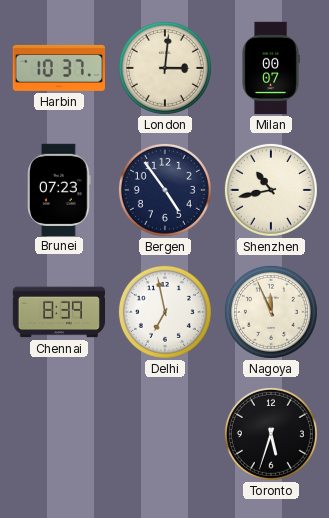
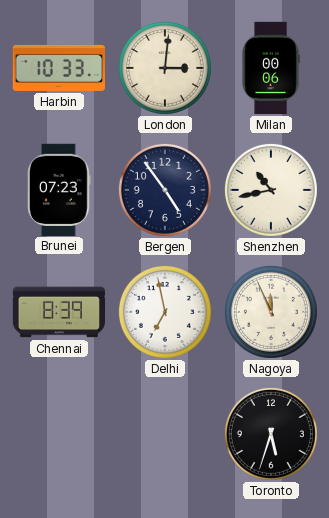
Harbin: 10:37 -> 10:33 (58, 68)
Milan: 00:07 -> 00:06 (271, 68)
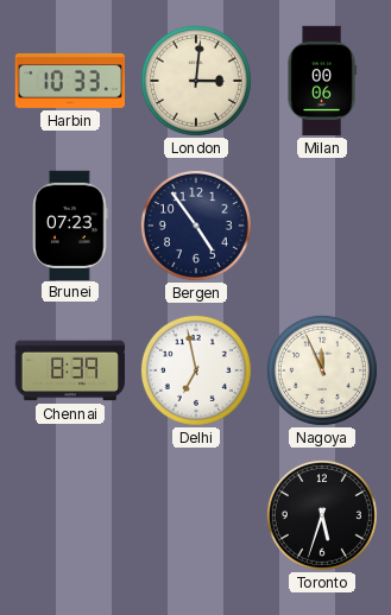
Shenzhen: 10:43 -> none (271, 190)
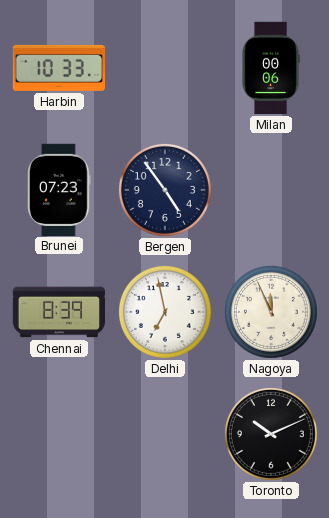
London: 3:01 -> none (196, 81)
Toronto: 5:33 -> 10:11 (271, 434)
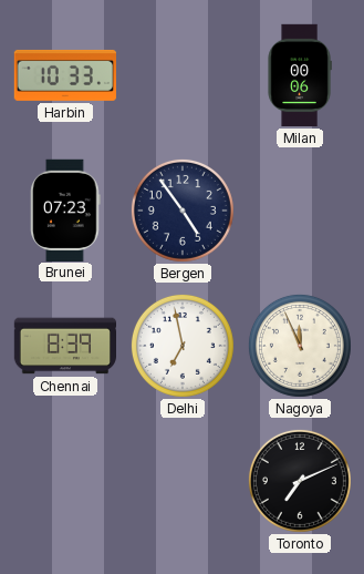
Toronto: 10:11 -> 7:11 (300, 481)
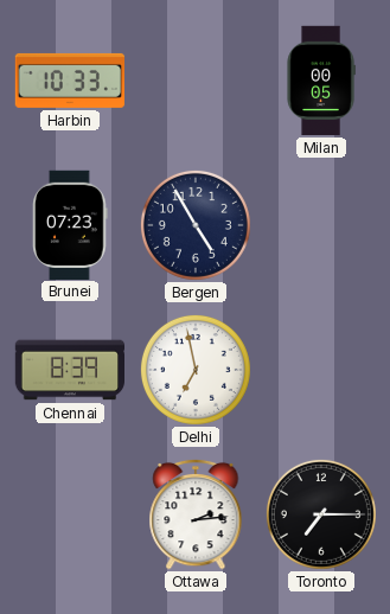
Milan: 00:06 -> 00:05 (321, 81)
Bergen: 4:54 -> 4:55 (196, 225)
Nagoya: 11:56 -> none (300, 346)
Ottawa: none -> 2:14 (196, 514)
Toronto: 7:11 -> 7:15 (321, 514)
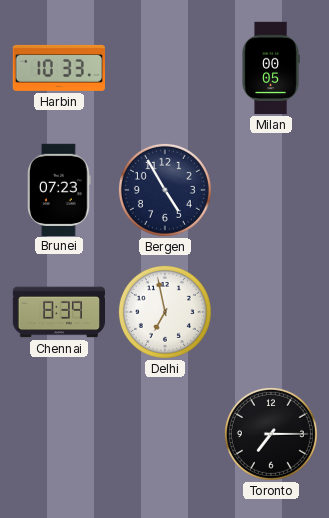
Ottawa: 2:14 -> none (196, 514)
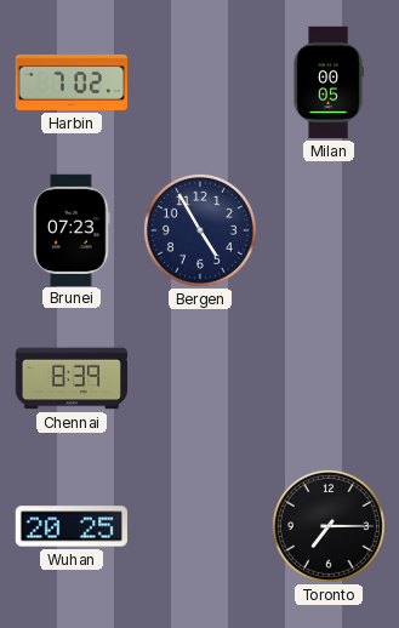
Harbin: 10:33 -> 7:02 (70, 82)
Delhi: 6:58 -> none (165, 312)
Wuhan: none -> 20:25 (72, 526)
